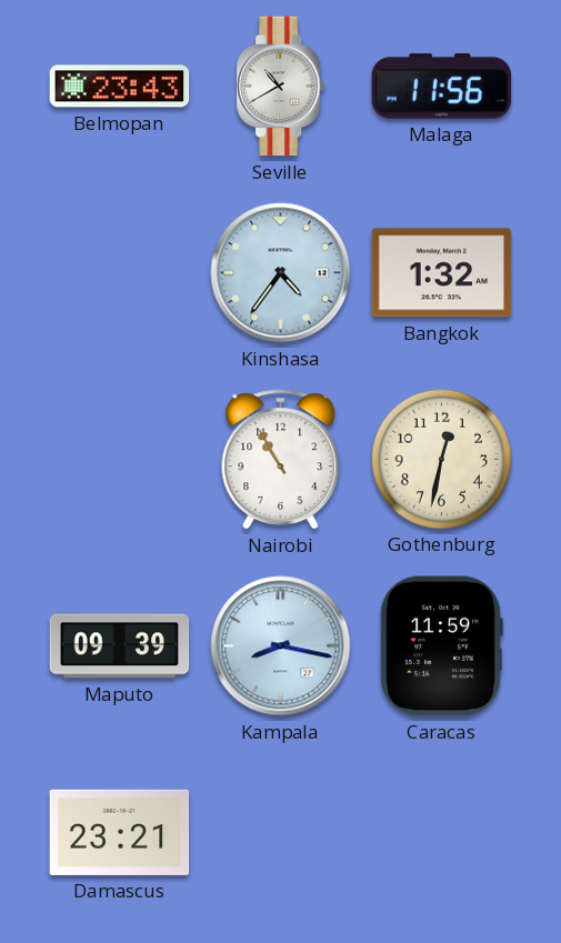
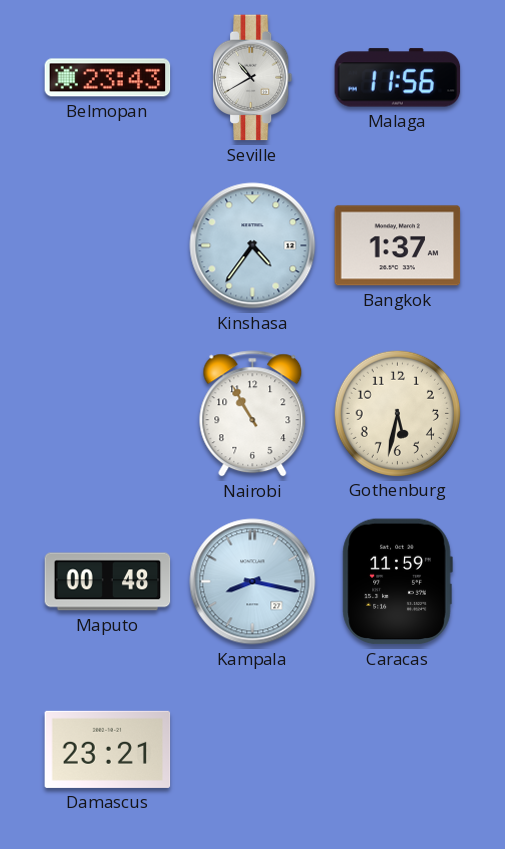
Bangkok: 1:32 -> 1:37 (398, 246)
Gothenburg: 12:32 -> 5:32 (397, 413)
Maputo: 09:39 -> 00:48 (108, 582)
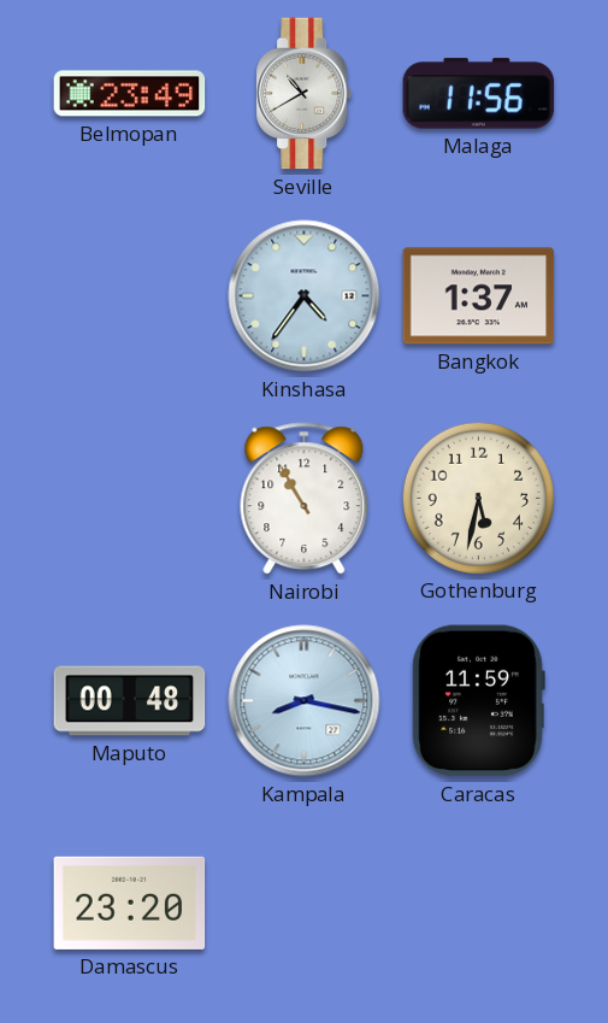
Belmopan: 23:43 -> 23:49 (130, 94)
Damascus: 23:21 -> 23:20 (130, 903)
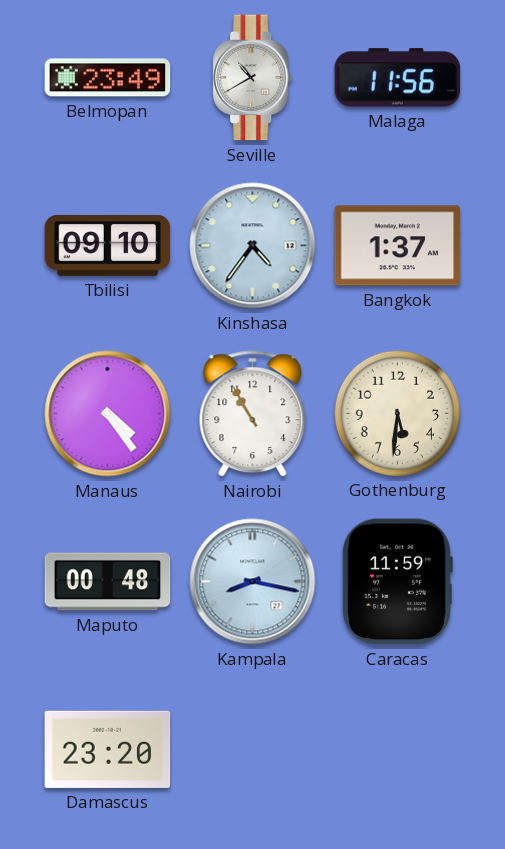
Tbilisi: none -> 09:10 (108, 245)
Manaus: none -> 4:24 (108, 414)
Gothenburg: 5:32 -> 5:31 (397, 413)
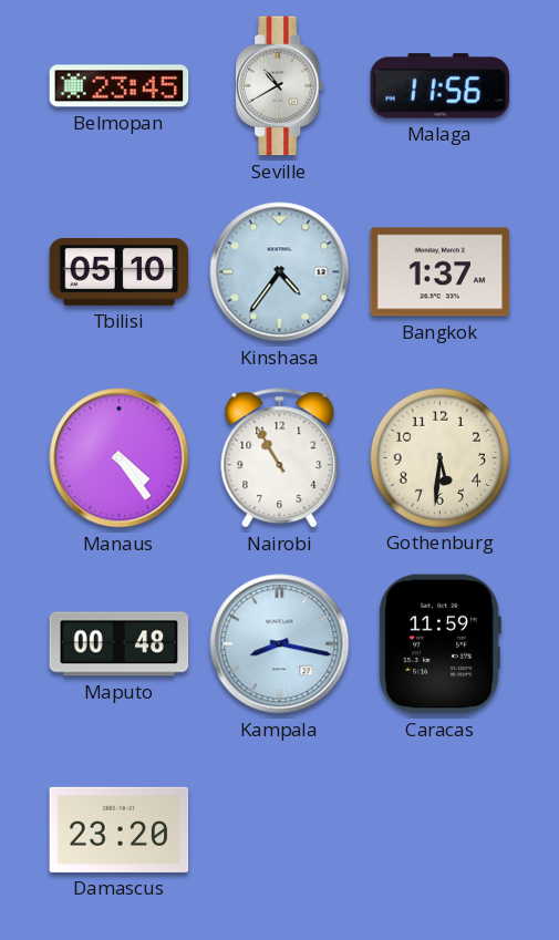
Belmopan: 23:49 -> 23:45 (120, 86)
Tbilisi: 09:10 -> 05:10 (120, 271)
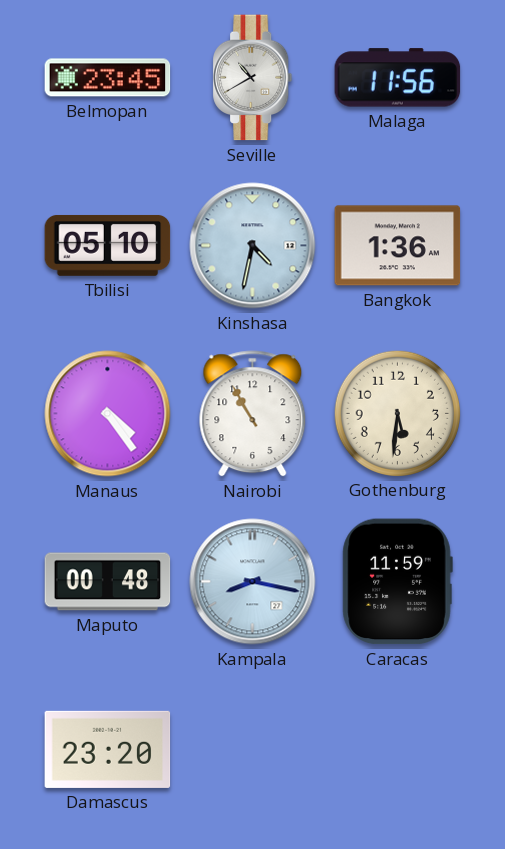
Kinshasa: 4:36 -> 4:32 (253, 246)
Bangkok: 1:37 -> 1:36 (398, 246)
